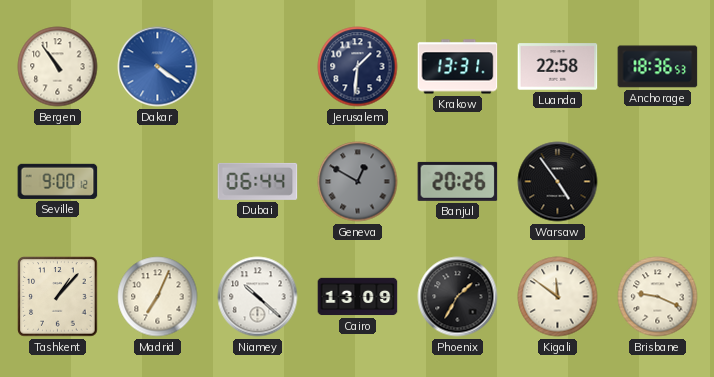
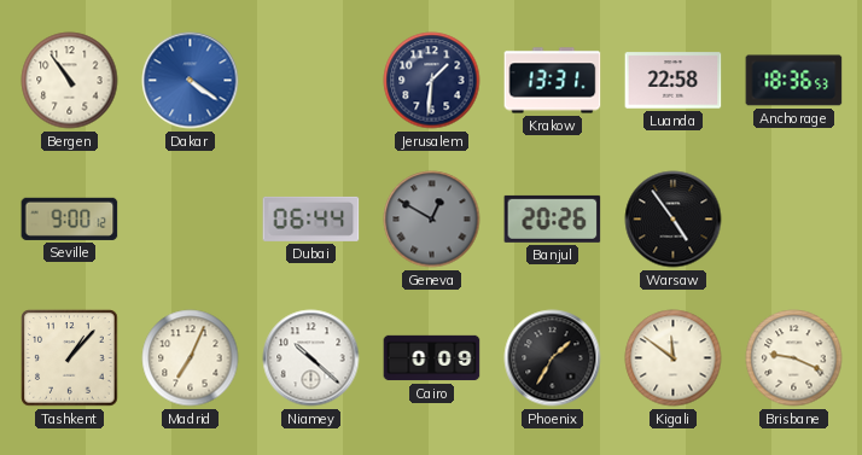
Cairo: 13:09 -> 0:09 (432, 358)
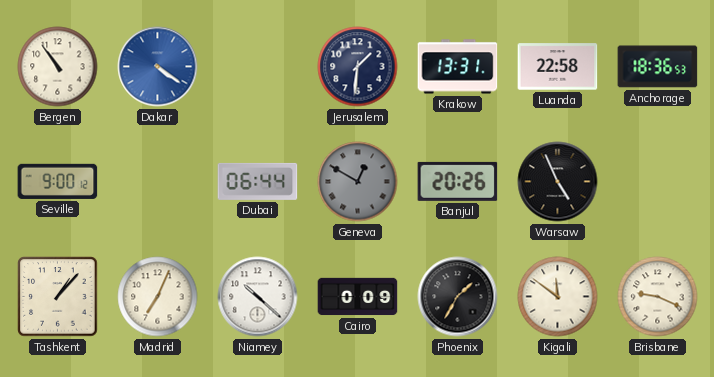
Warsaw: 4:54 -> 4:56 (558, 182)
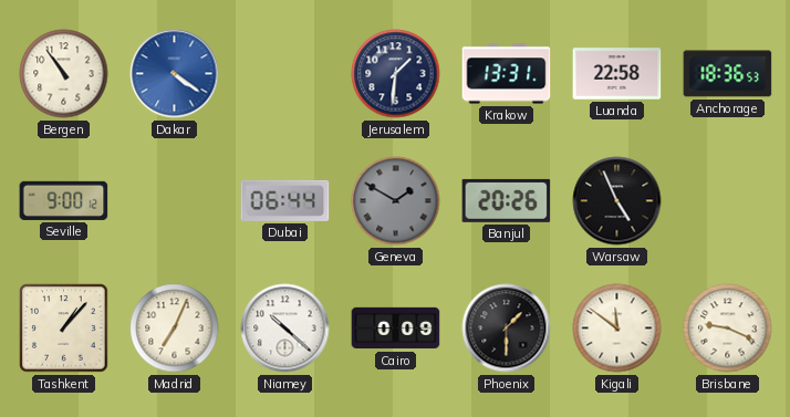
Geneva: 12:50 -> 1:50 (396, 201)
Phoenix: 1:35 -> 1:30 (507, 329)
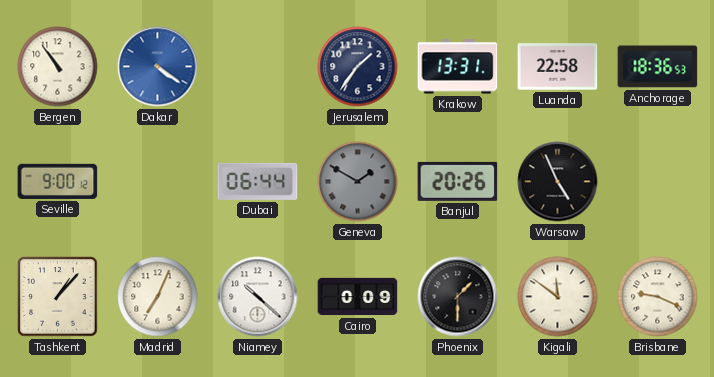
Jerusalem: 1:31 -> 1:36 (358, 67)
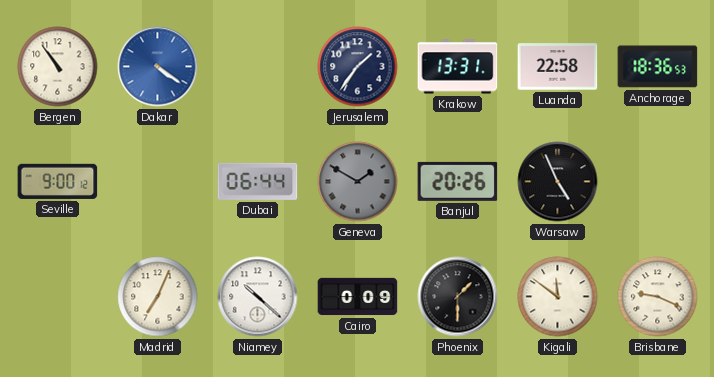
Tashkent: 1:07 -> none (58, 297)
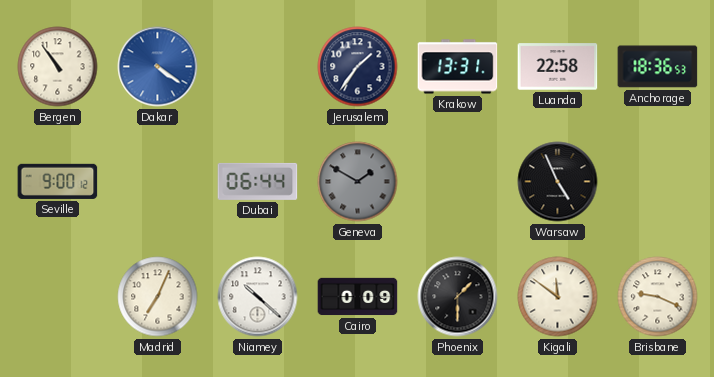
Banjul: 20:26 -> none (458, 181)
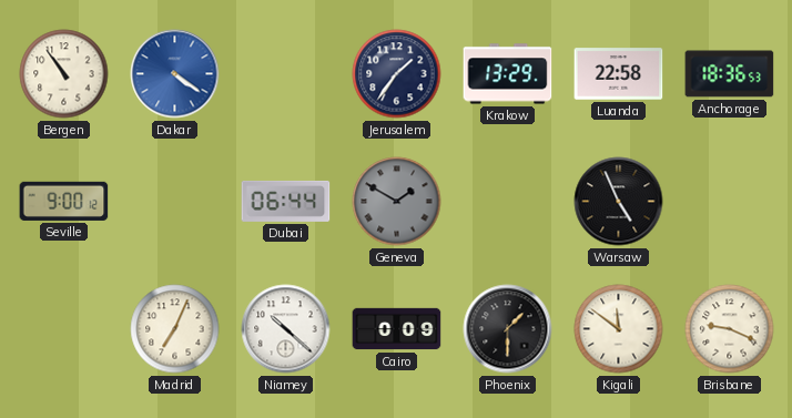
Krakow: 13:31 -> 13:29 (508, 74)
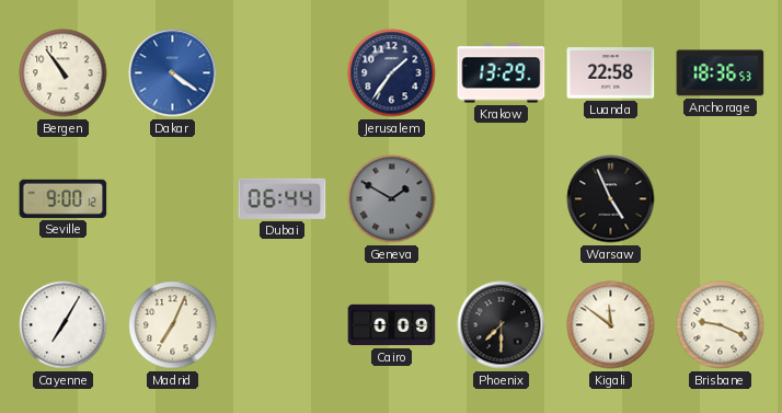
Cayenne: none -> 7:05 (64, 325)
Niamey: 10:22 -> none (286, 329)
Phoenix: 1:30 -> 7:30 (502, 325)
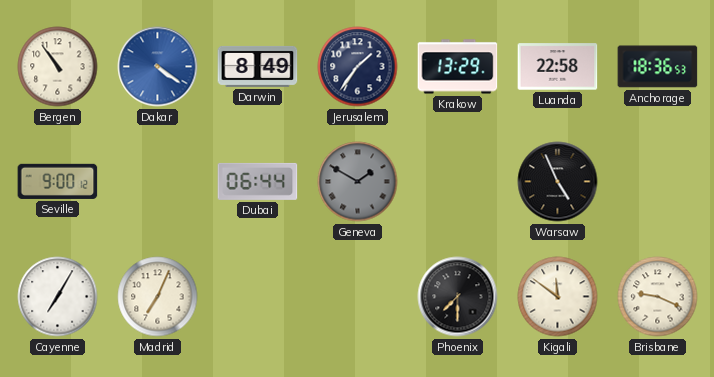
Darwin: none -> 8:49 (258, 66)
Cairo: 0:09 -> none (392, 325)
